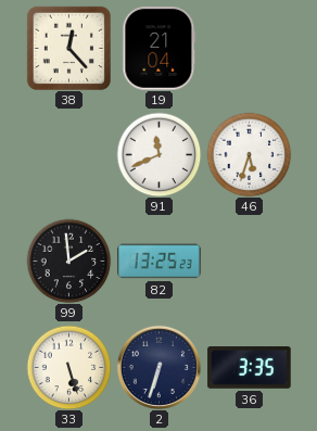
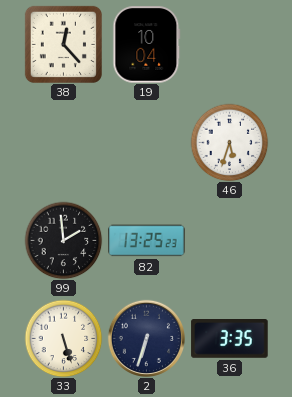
19: 21:04 -> 10:04 (147, 45)
91: 11:41 -> none (158, 154)
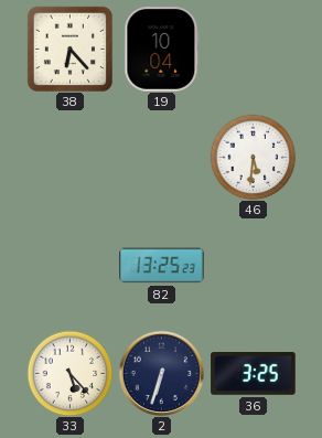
38: 12:23 -> 6:23 (69, 49)
46: 5:33 -> 5:31 (253, 157)
99: 1:59 -> none (63, 240)
33: 5:27 -> 5:23 (69, 373)
36: 3:35 -> 3:25 (254, 374)
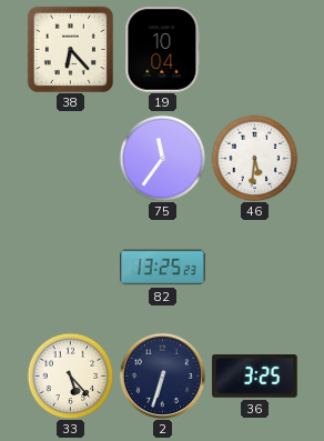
75: none -> 11:36 (162, 158)
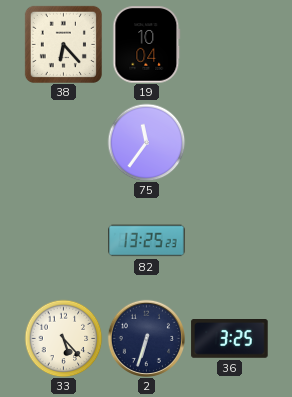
46: 5:31 -> none (254, 158)
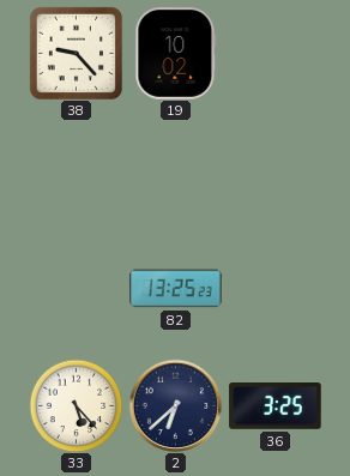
38: 6:23 -> 9:23 (76, 53)
19: 10:04 -> 10:02 (176, 54)
75: 11:36 -> none (146, 142)
2: 6:33 -> 6:38 (175, 405)
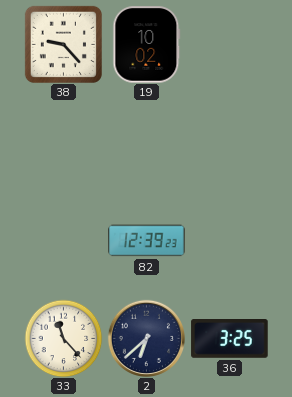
82: 13:25 -> 12:39 (147, 241)
33: 5:23 -> 11:23 (63, 338)
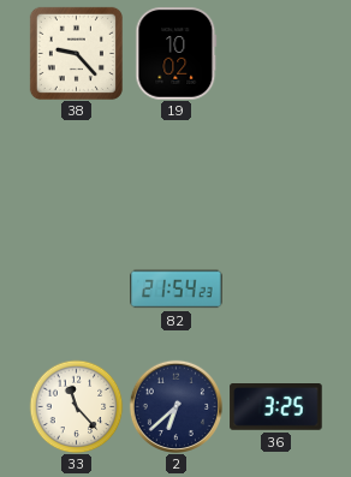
82: 12:39 -> 21:54 (177, 290)
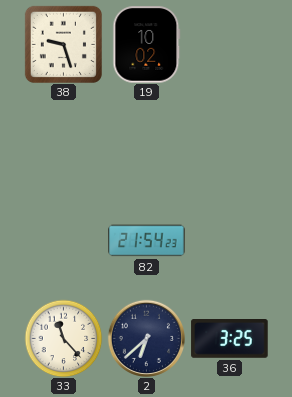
38: 9:23 -> 9:27 (63, 44)
